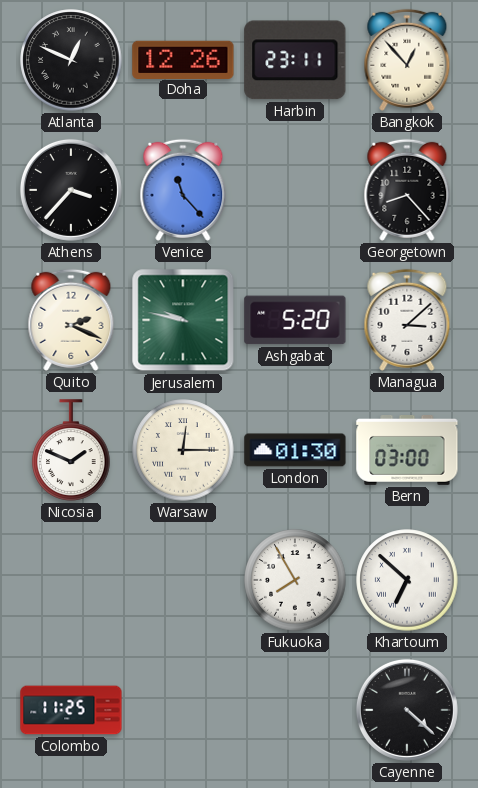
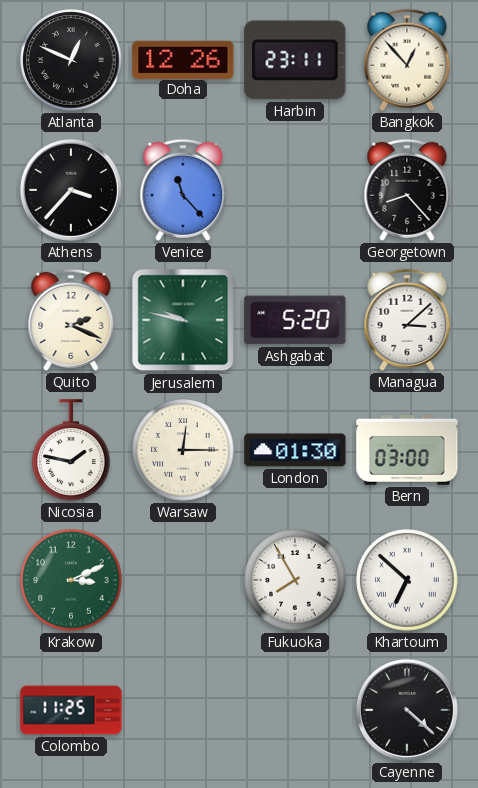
Nicosia: 1:49 -> 1:47 (71, 450)
Krakow: none -> 3:11 (71, 580)
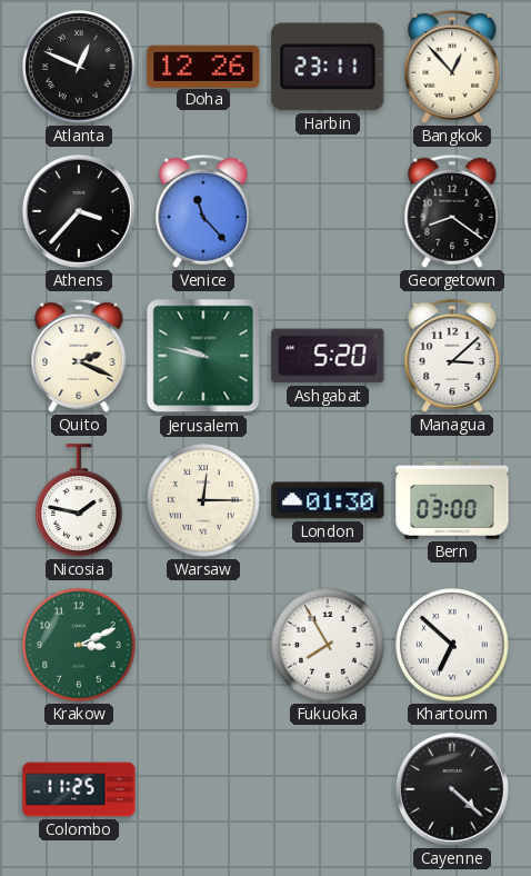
Georgetown: 8:23 -> 8:21 (452, 211)
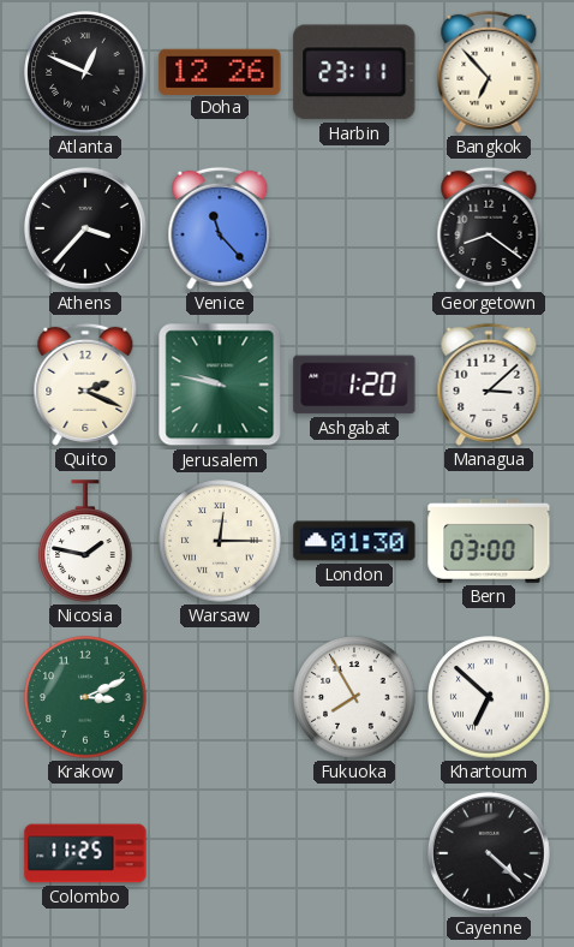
Bangkok: 12:53 -> 6:53 (489, 72)
Ashgabat: 5:20 -> 1:20 (354, 385)
